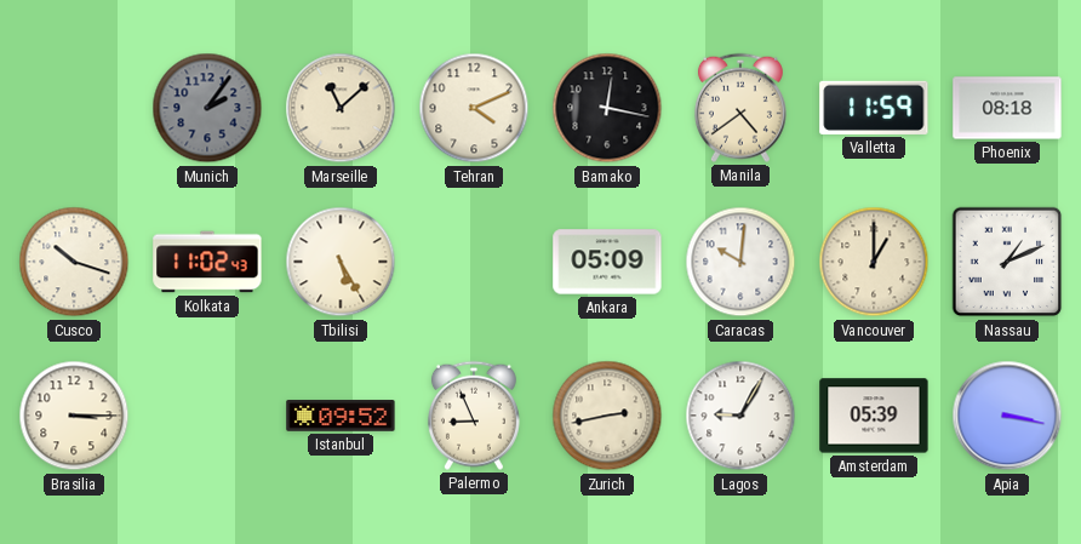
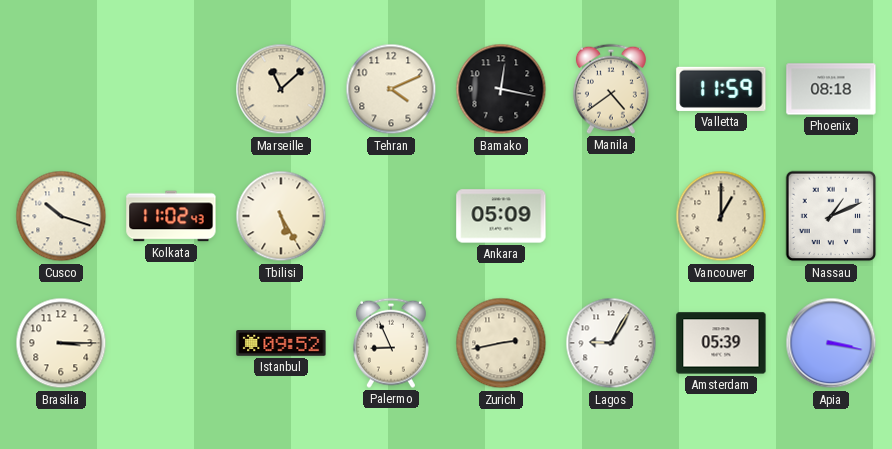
Munich: 2:06 -> none (207, 108)
Caracas: 10:01 -> none (740, 262)
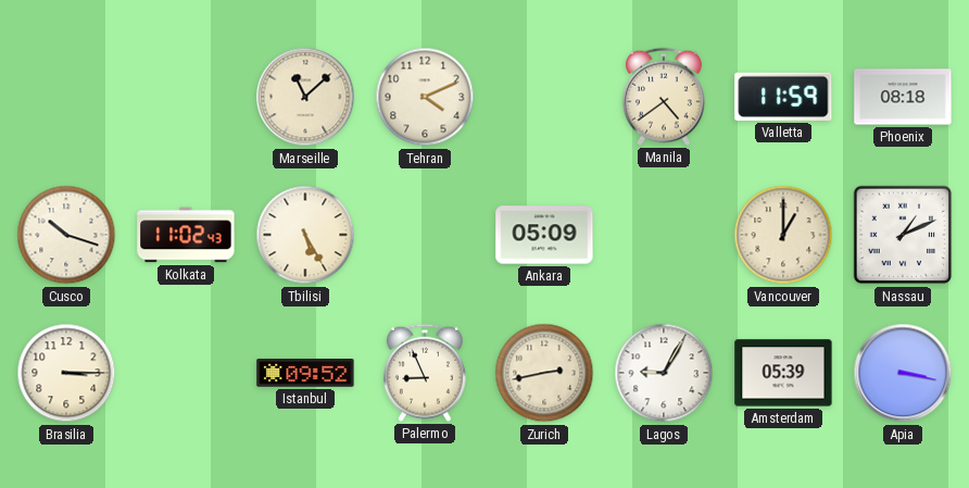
Bamako: 12:17 -> none (501, 89)
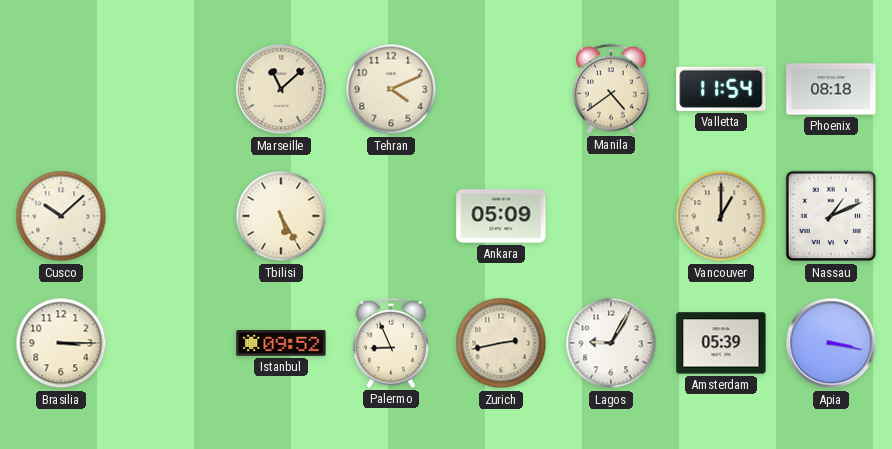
Valletta: 11:59 -> 11:54 (721, 89)
Cusco: 10:18 -> 10:08 (61, 216)
Kolkata: 11:02 -> none (186, 235)
